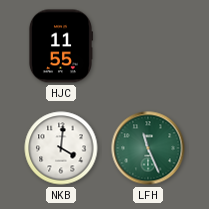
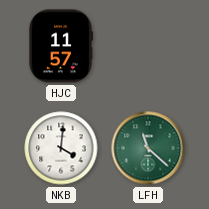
HJC: 11:55 -> 11:57 (60, 46)
LFH: 11:26 -> 11:22 (148, 148)
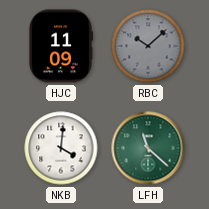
HJC: 11:57 -> 11:09 (60, 46)
RBC: none -> 10:08 (148, 46)
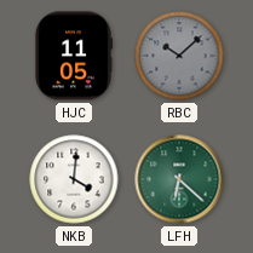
HJC: 11:09 -> 11:05 (73, 56)
LFH: 11:22 -> 6:22 (179, 179)
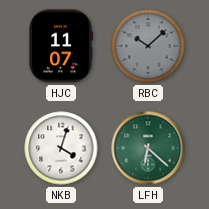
HJC: 11:05 -> 11:07 (60, 46)
NKB: 4:01 -> 4:03 (61, 148)
